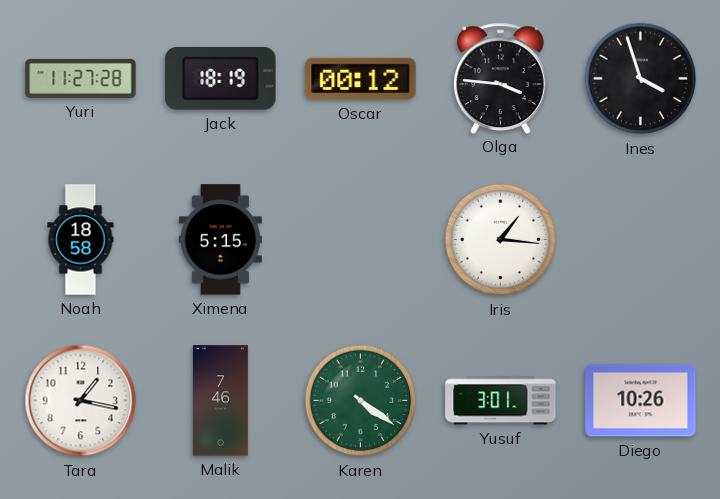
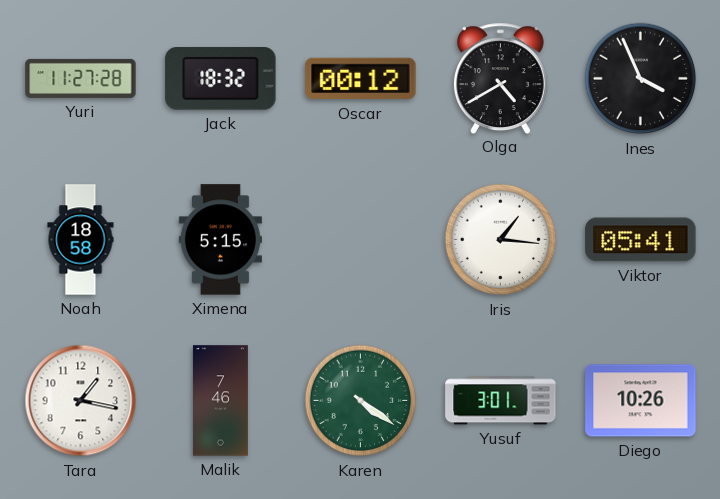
Jack: 18:19 -> 18:32 (221, 79)
Olga: 3:46 -> 4:40 (500, 78)
Ines: 3:57 -> 3:56 (641, 79)
Viktor: none -> 05:41 (641, 240)
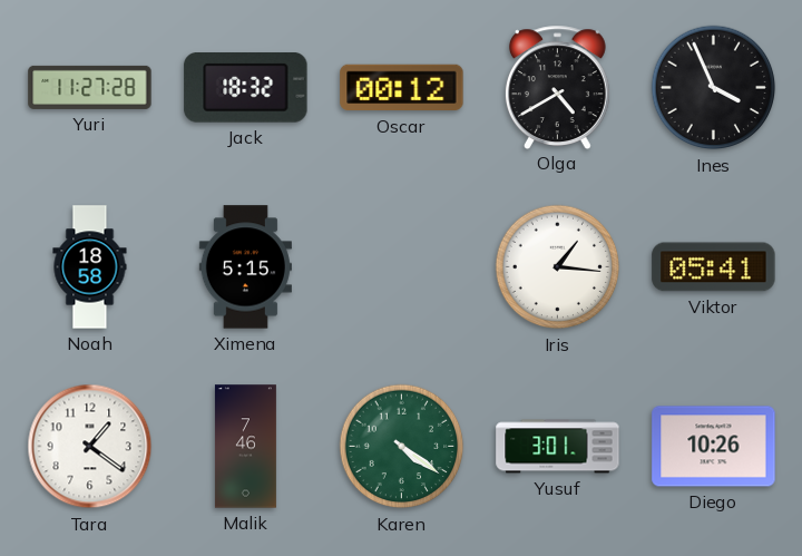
Tara: 1:17 -> 1:21 (90, 447)
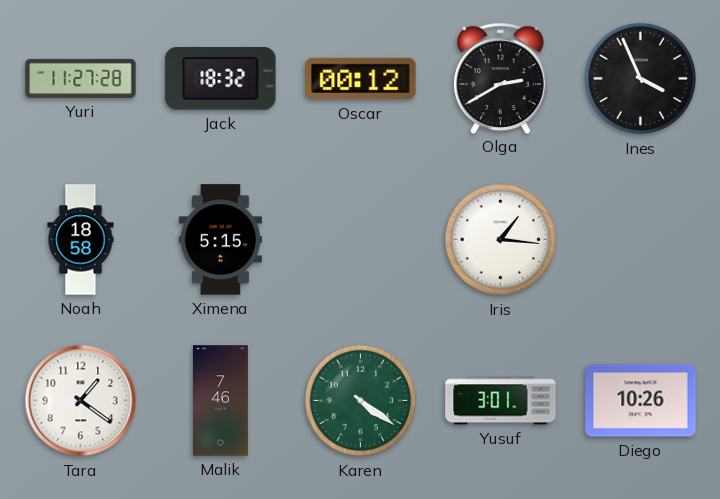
Olga: 4:40 -> 2:40 (500, 78)
Viktor: 05:41 -> none (714, 267)
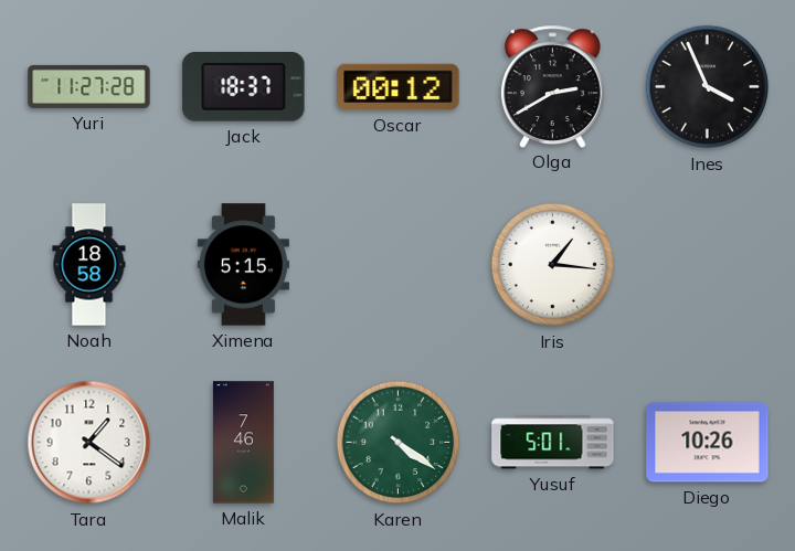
Jack: 18:32 -> 18:37 (244, 87)
Yusuf: 3:01 -> 5:01 (553, 443)
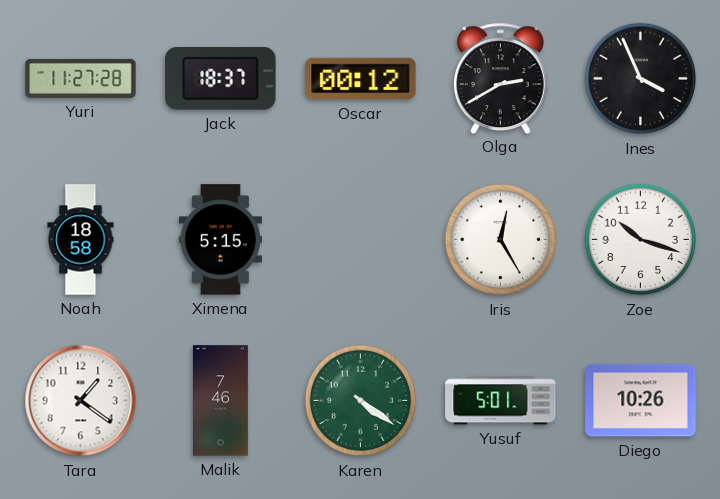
Iris: 1:16 -> 12:25 (501, 240)
Zoe: none -> 10:18 (641, 240)
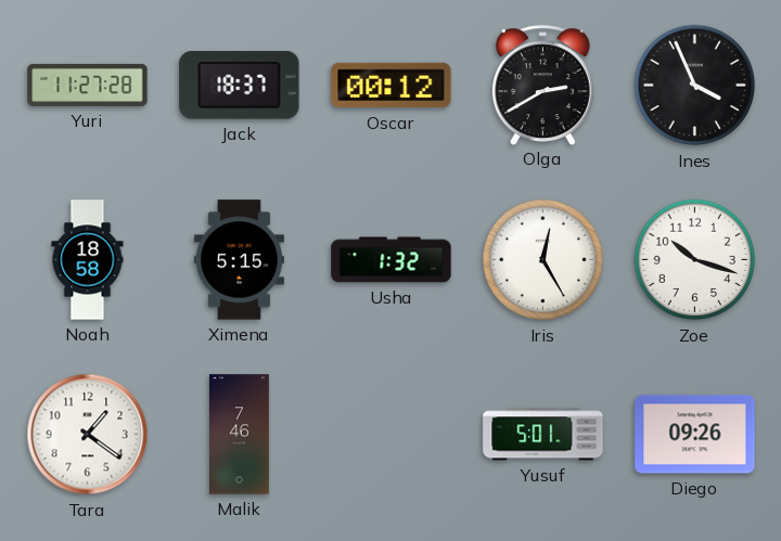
Usha: none -> 1:32 (392, 260)
Karen: 4:21 -> none (361, 401)
Diego: 10:26 -> 09:26 (695, 435)
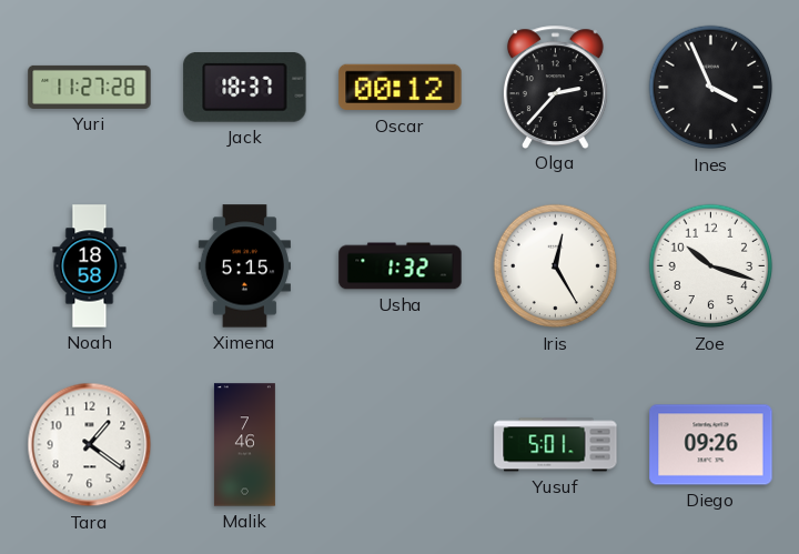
Olga: 2:40 -> 2:37 (555, 87)
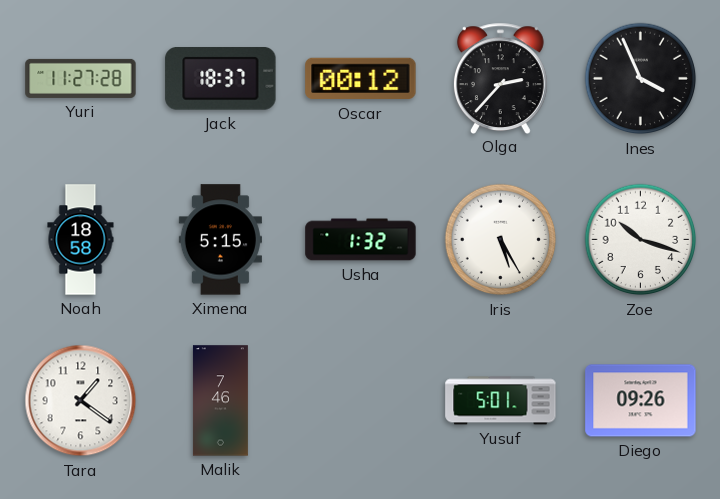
Iris: 12:25 -> 5:25 (501, 240)
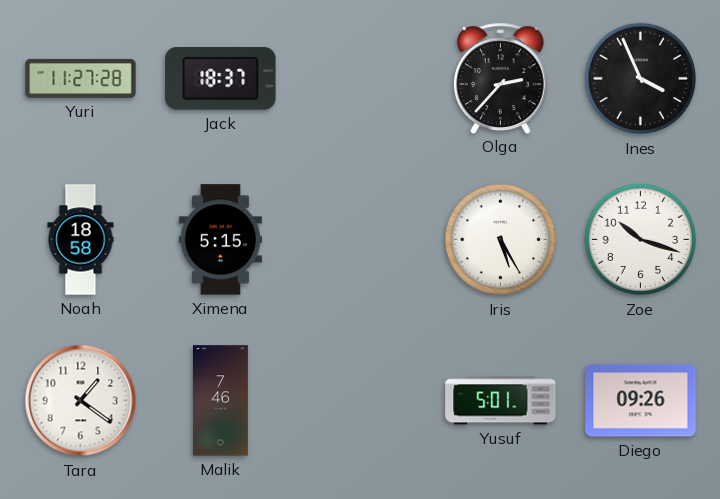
Oscar: 00:12 -> none (361, 79)
Usha: 1:32 -> none (361, 240)
